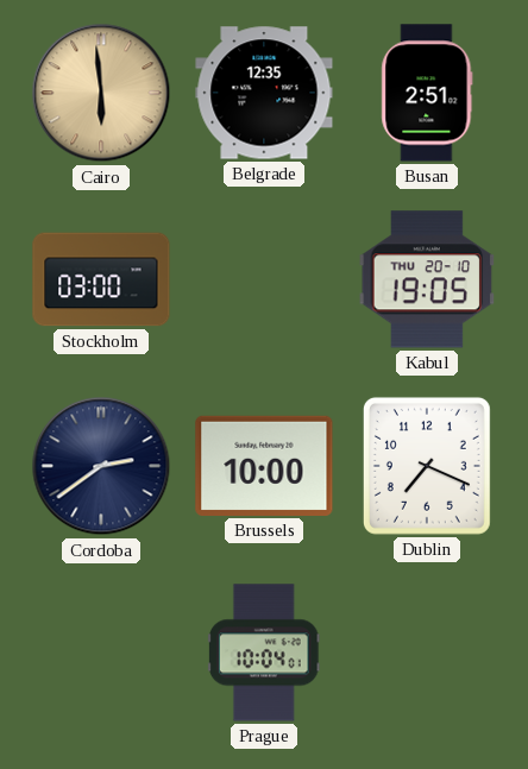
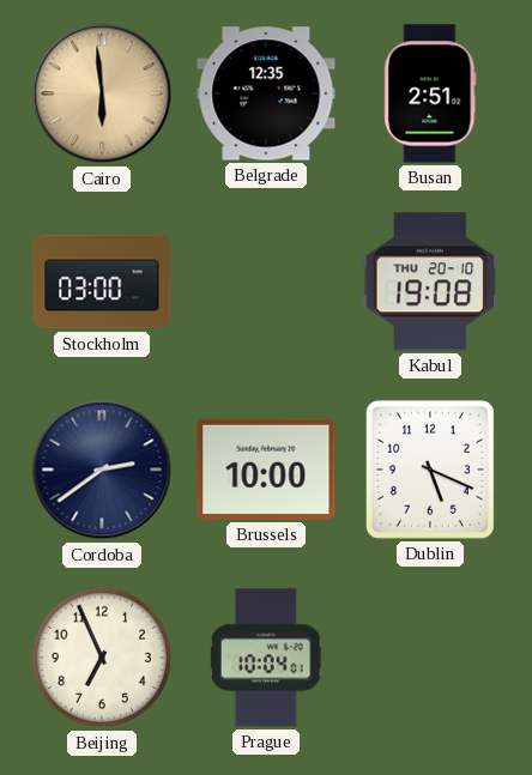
Kabul: 19:05 -> 19:08 (430, 281)
Dublin: 7:19 -> 5:19 (430, 470)
Beijing: none -> 6:56 (102, 658)
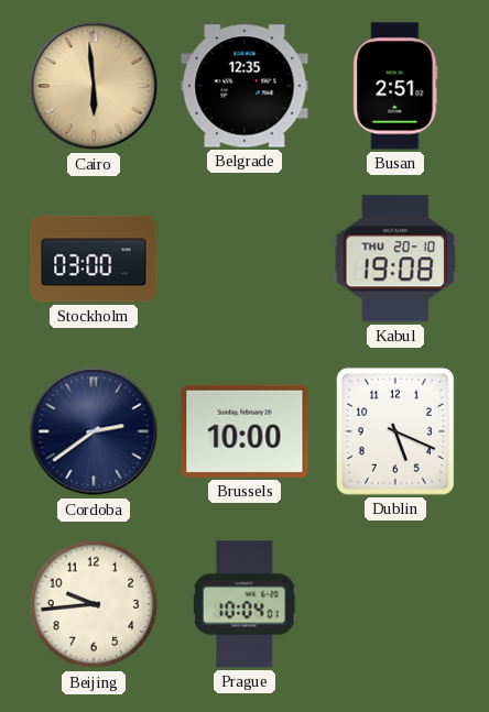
Beijing: 6:56 -> 9:44 (94, 604)
